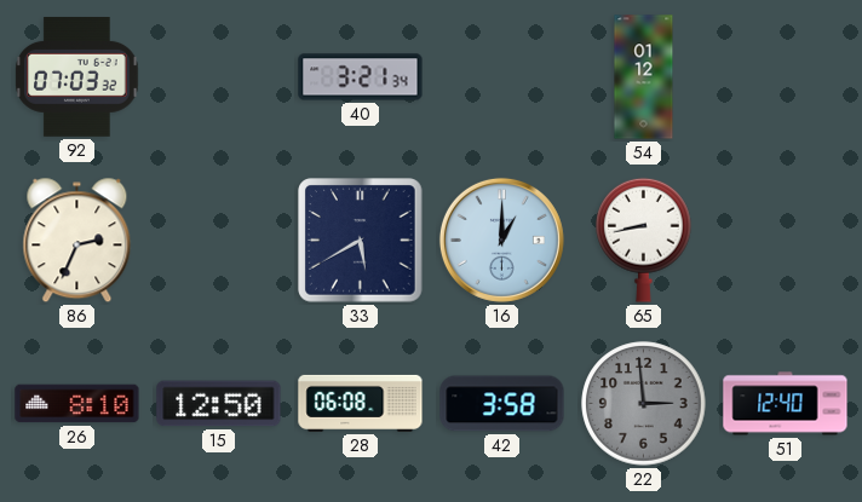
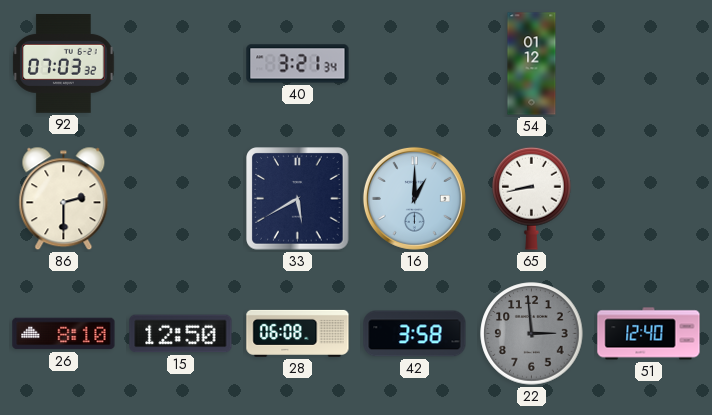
86: 2:34 -> 2:30 (64, 199)
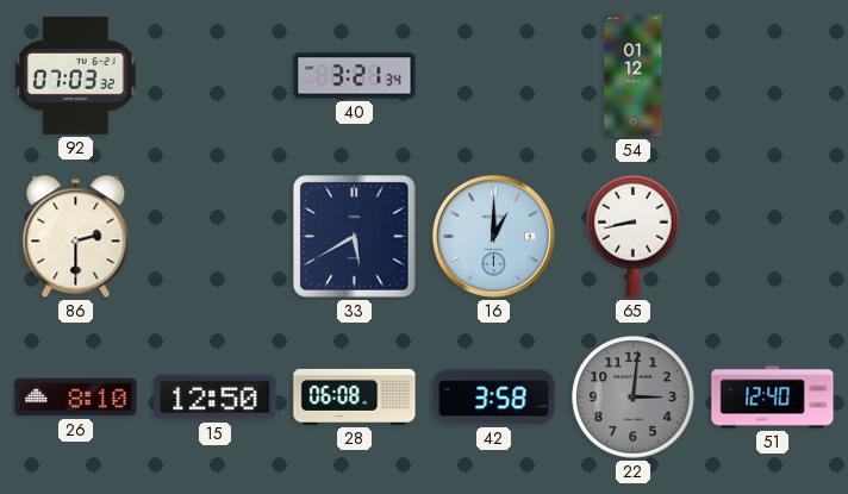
22: 2:59 -> 3:01 (634, 398)
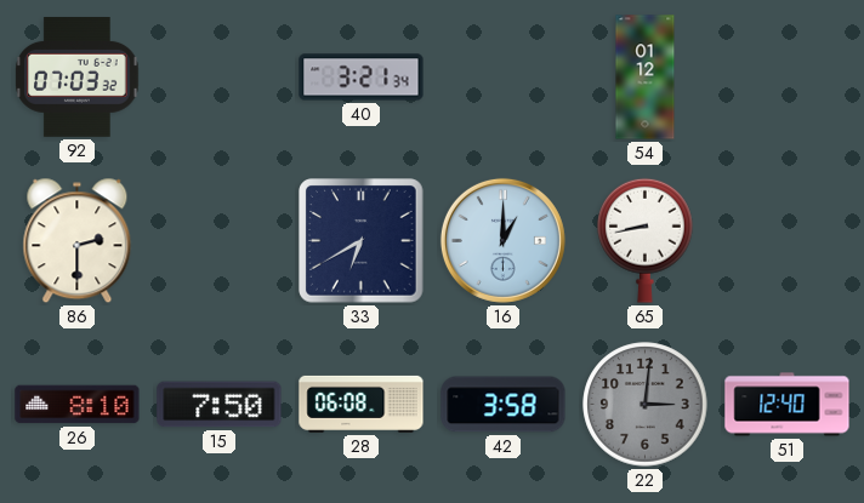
33: 5:40 -> 6:40 (362, 241)
15: 12:50 -> 7:50 (220, 405)
